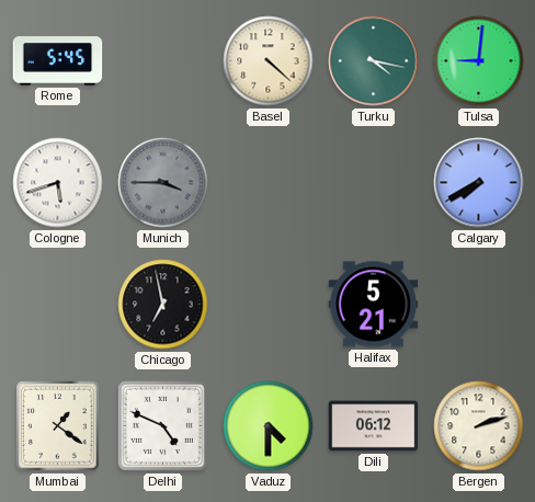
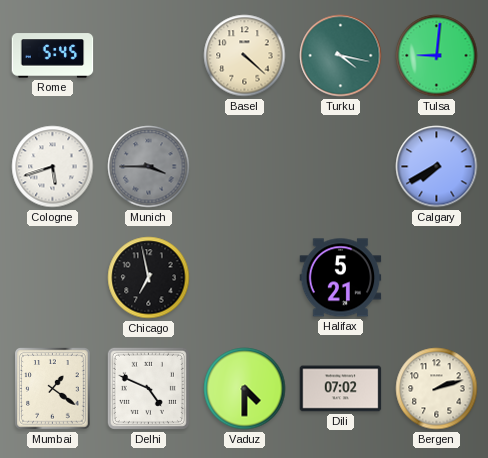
Dili: 06:12 -> 07:02 (341, 389)
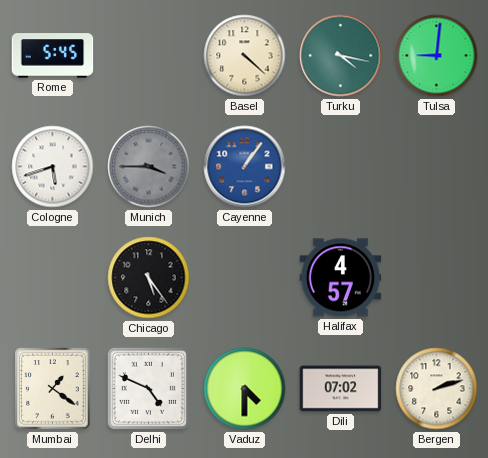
Cayenne: none -> 1:06 (245, 167)
Calgary: 7:40 -> none (437, 167)
Chicago: 6:58 -> 5:24 (149, 278)
Halifax: 5:21 -> 4:57 (341, 278)
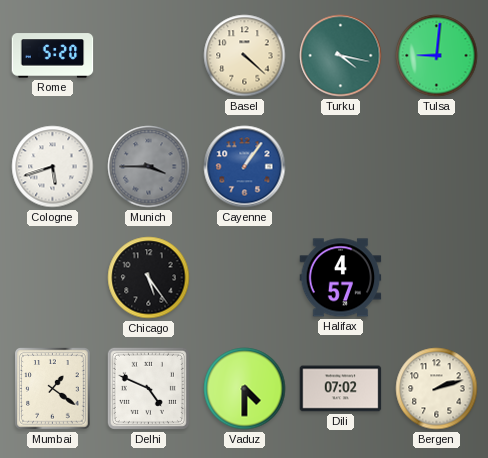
Rome: 5:45 -> 5:20 (53, 56)
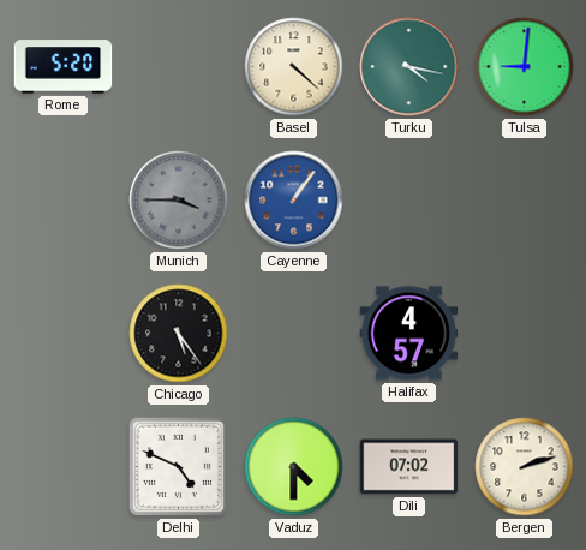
Cologne: 5:42 -> none (53, 167)
Mumbai: 1:21 -> none (53, 389)
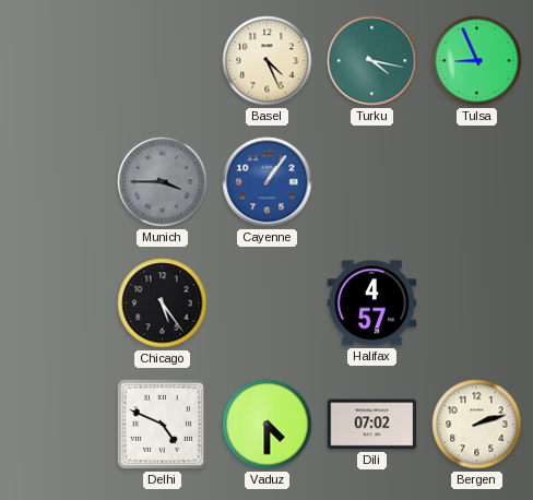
Rome: 5:20 -> none (64, 67)
Basel: 4:22 -> 4:26 (268, 61)
Tulsa: 9:01 -> 8:56 (477, 61)
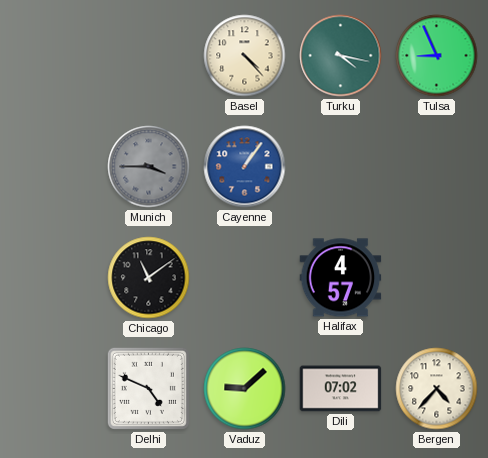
Basel: 4:26 -> 4:23 (245, 56)
Chicago: 5:24 -> 11:09 (149, 278)
Vaduz: 4:30 -> 9:08 (245, 389)
Bergen: 2:12 -> 4:37 (437, 389)
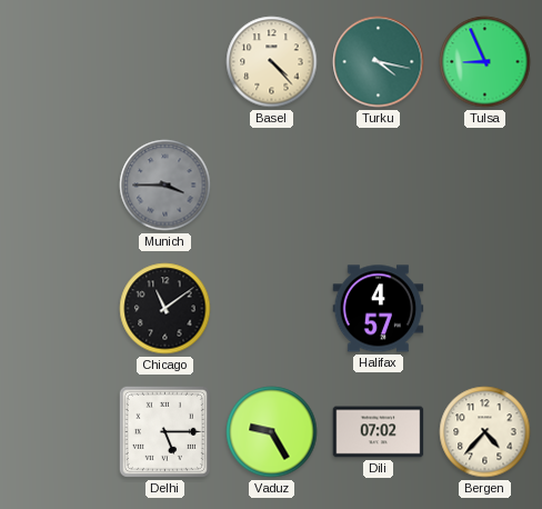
Cayenne: 1:06 -> none (245, 167)
Delhi: 4:49 -> 5:15 (164, 431)
Vaduz: 9:08 -> 9:25 (272, 432)
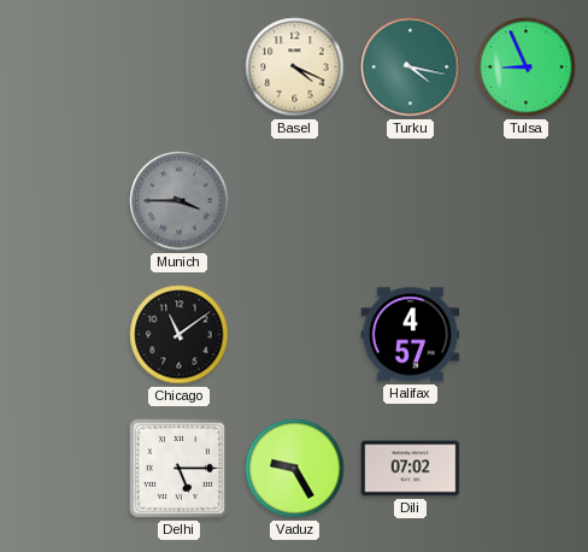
Basel: 4:23 -> 4:19 (295, 67)
Bergen: 4:37 -> none (485, 432)
